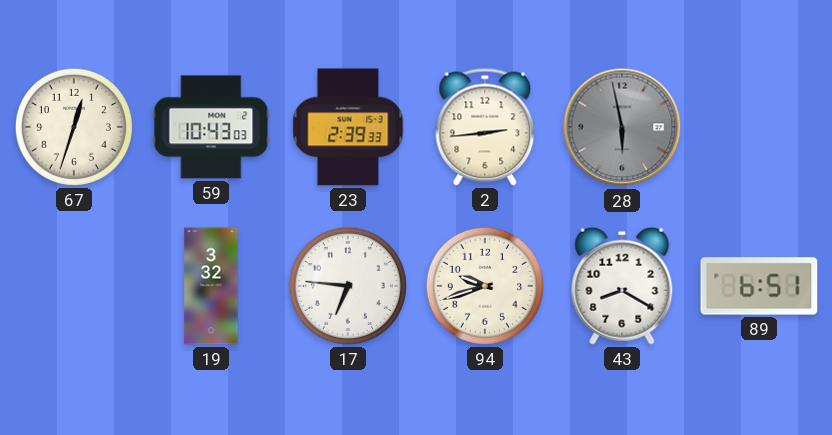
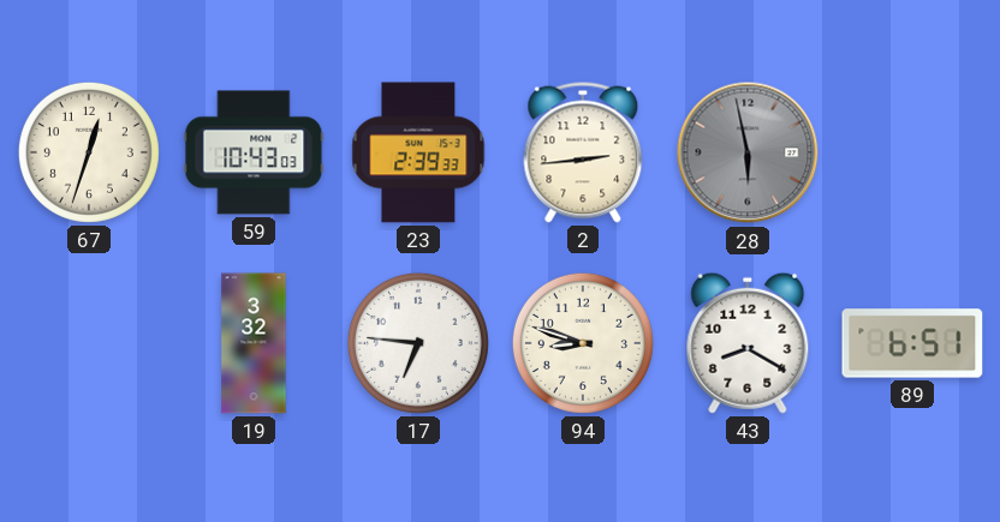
94: 9:42 -> 8:48 (583, 343)
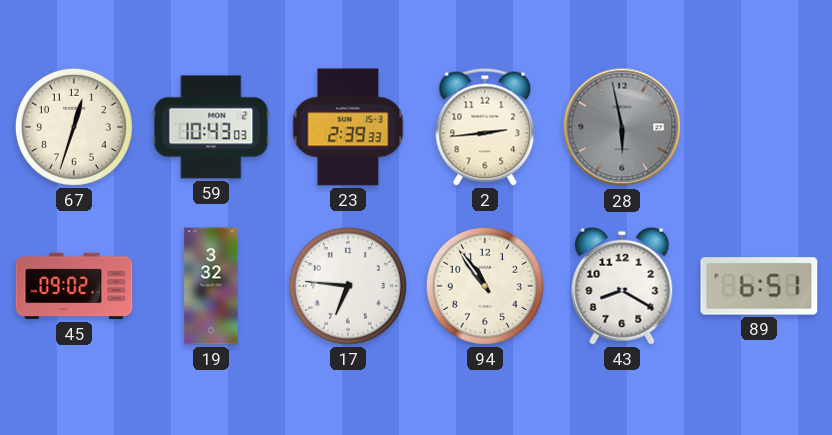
45: none -> 09:02 (74, 286)
94: 8:48 -> 10:54 (485, 286)
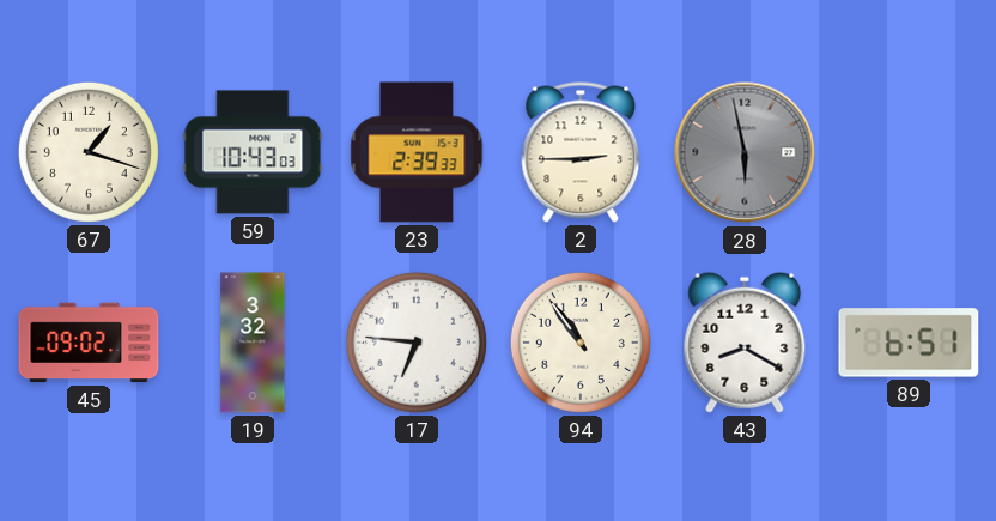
67: 12:33 -> 1:18 (89, 152)
2: 2:44 -> 2:45 (581, 152)
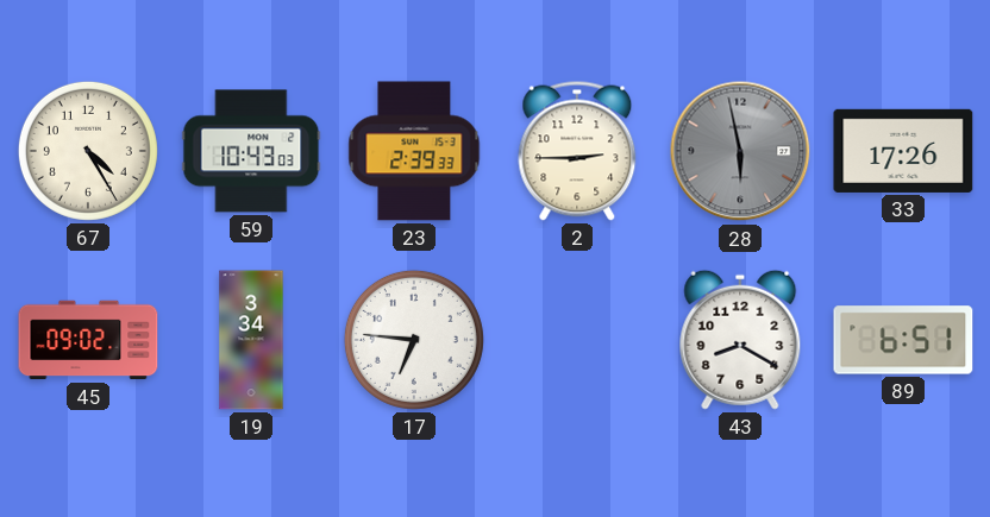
67: 1:18 -> 4:25 (88, 151)
33: none -> 17:26 (903, 151)
19: 3:32 -> 3:34 (251, 340)
94: 10:54 -> none (581, 343)
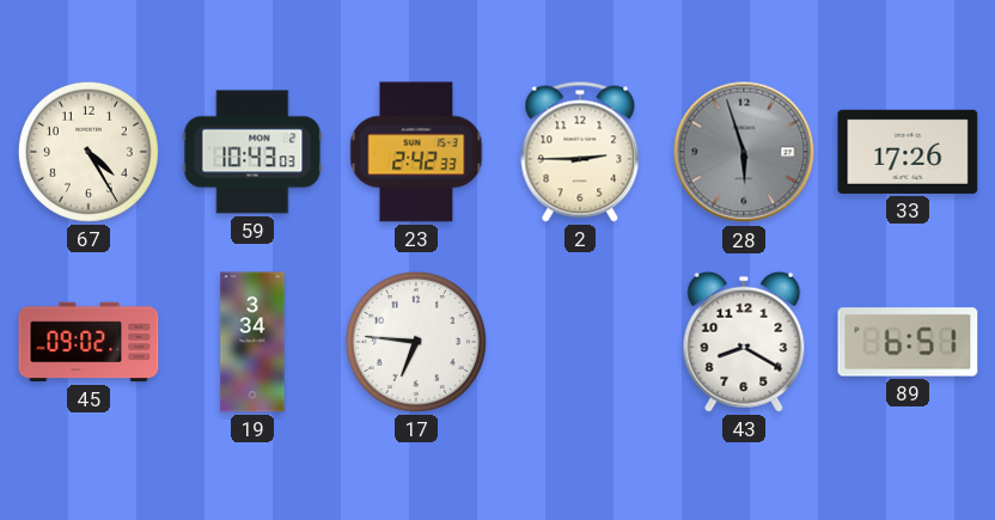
23: 2:39 -> 2:42 (416, 152)
28: 5:58 -> 5:57 (744, 152)
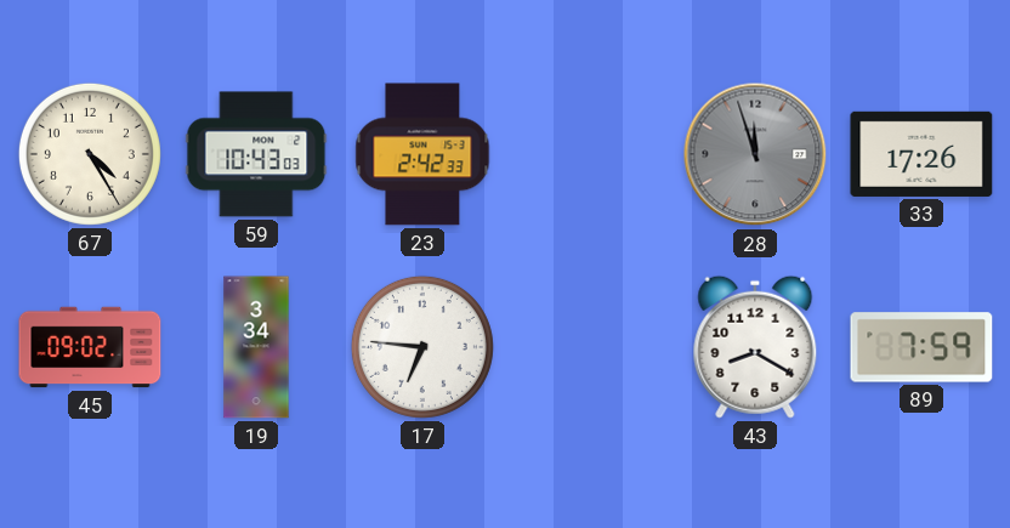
2: 2:45 -> none (580, 152)
28: 5:57 -> 11:57 (755, 154)
89: 6:51 -> 7:59 (921, 347)
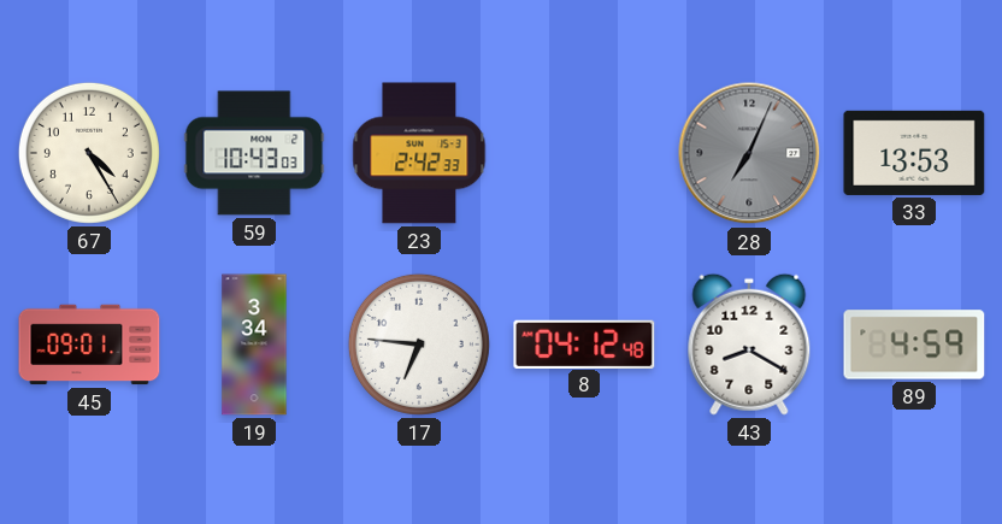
28: 11:57 -> 7:04 (749, 153)
33: 17:26 -> 13:53 (914, 153)
45: 09:02 -> 09:01 (89, 345)
8: none -> 04:12 (584, 343)
89: 7:59 -> 4:59 (914, 345)
